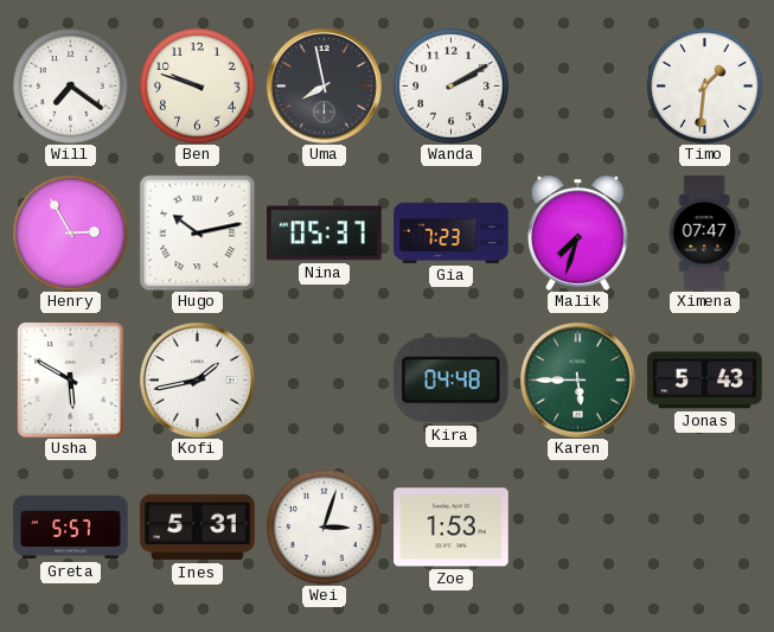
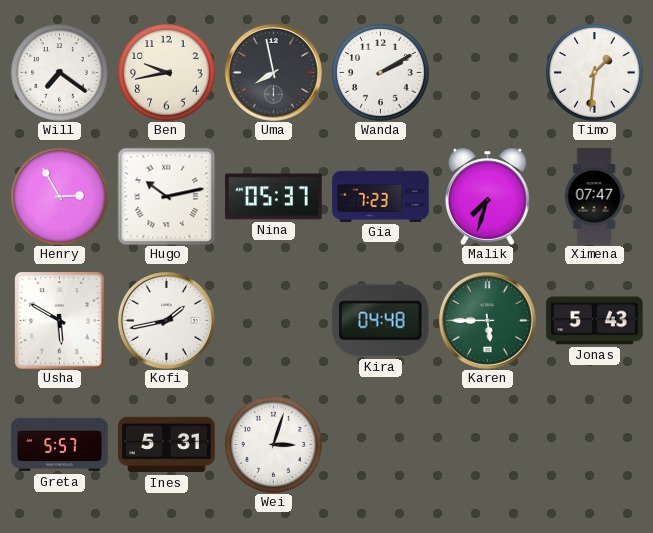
Ben: 9:48 -> 9:43 (167, 73)
Zoe: 1:53 -> none (452, 528)
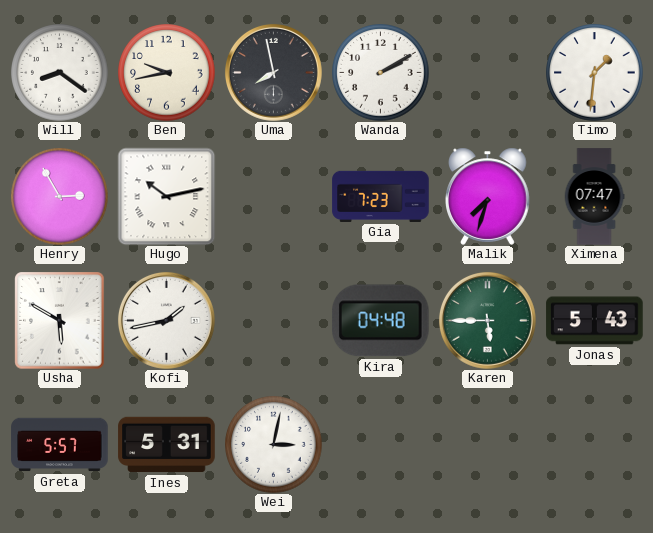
Will: 7:21 -> 8:21 (60, 73)
Nina: 05:37 -> none (274, 197)
Wei: 3:03 -> 3:02 (274, 445)
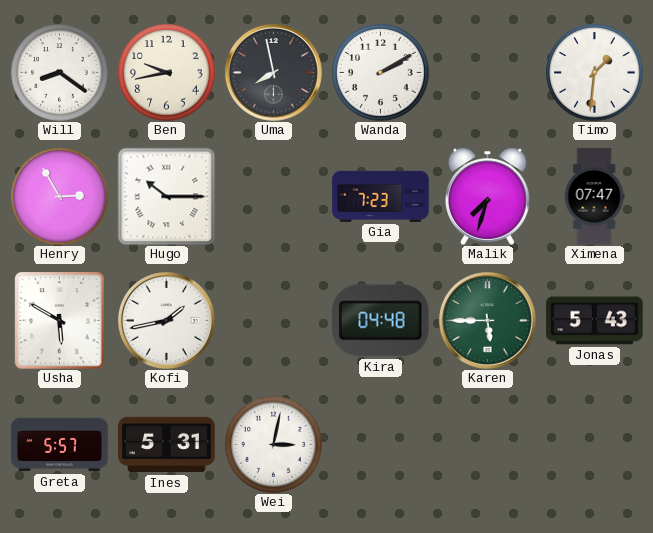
Hugo: 10:13 -> 10:15 (166, 196)
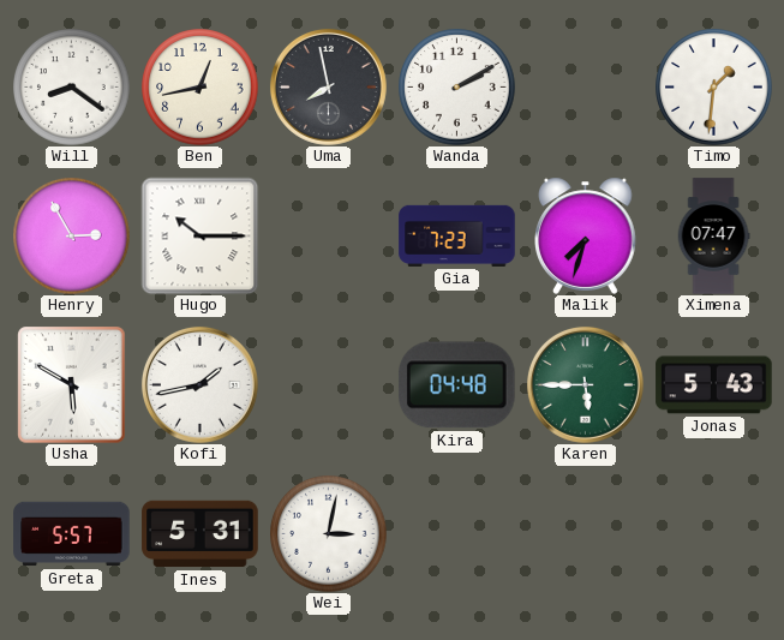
Ben: 9:43 -> 12:43 (201, 88)
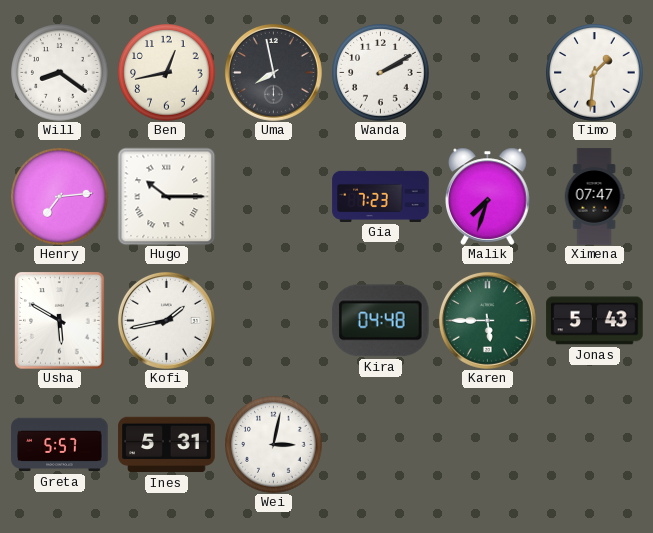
Henry: 2:55 -> 7:14 (60, 197)
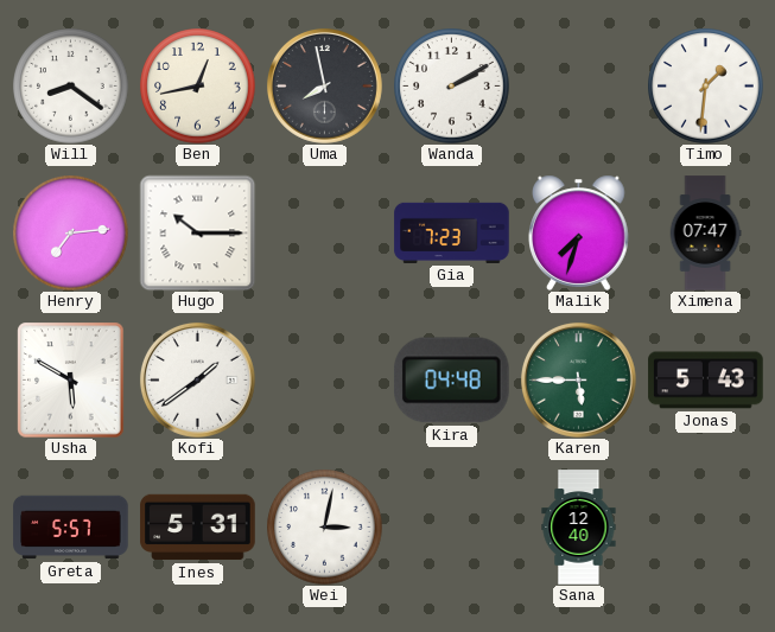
Kofi: 1:43 -> 1:39 (197, 379)
Sana: none -> 12:40 (579, 528)
